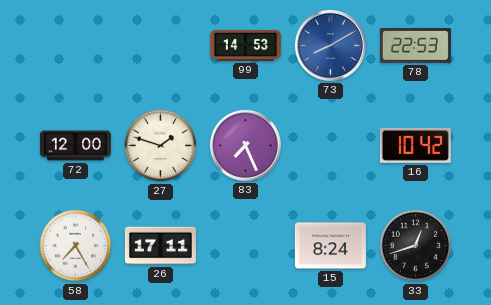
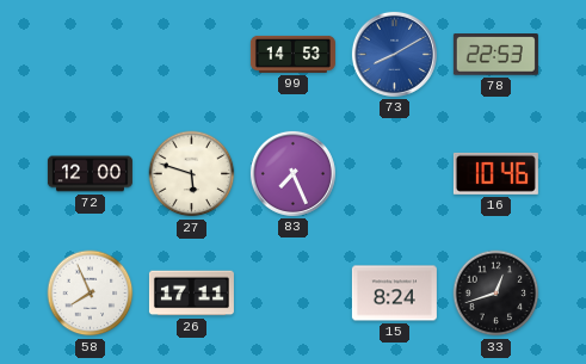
27: 1:48 -> 5:48 (192, 174)
16: 10:42 -> 10:46 (495, 173)
58: 7:25 -> 7:56 (91, 294)
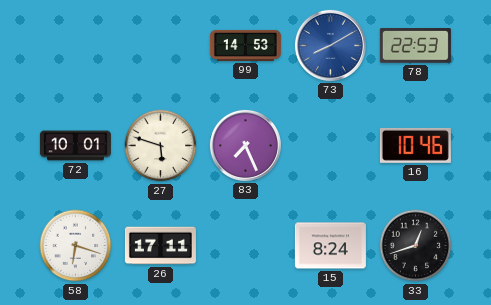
72: 12:00 -> 10:01 (75, 146)
58: 7:56 -> 6:18 (76, 246)
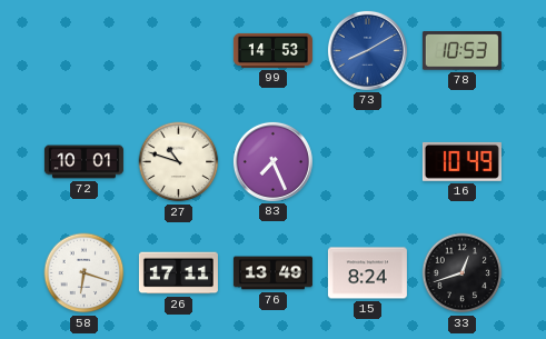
78: 22:53 -> 10:53 (461, 51)
27: 5:48 -> 10:48 (179, 162)
16: 10:46 -> 10:49 (461, 161)
76: none -> 13:49 (272, 273)
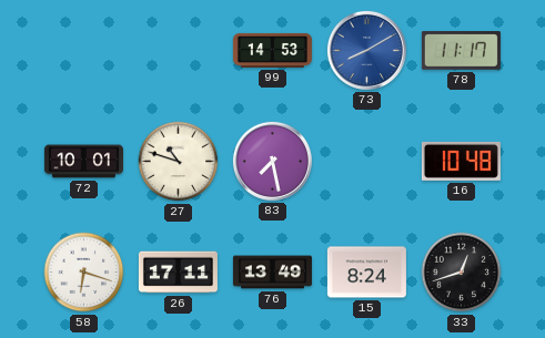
78: 10:53 -> 11:17 (461, 51)
83: 7:26 -> 7:28 (272, 161)
16: 10:49 -> 10:48 (461, 161)
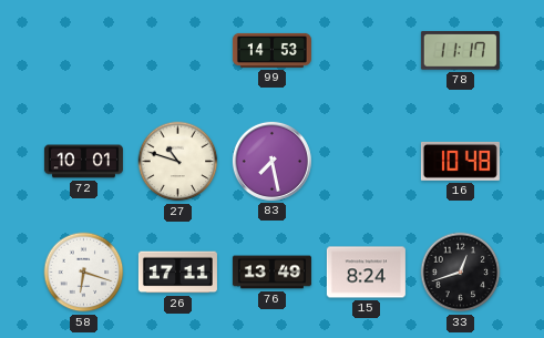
73: 8:10 -> none (366, 50)
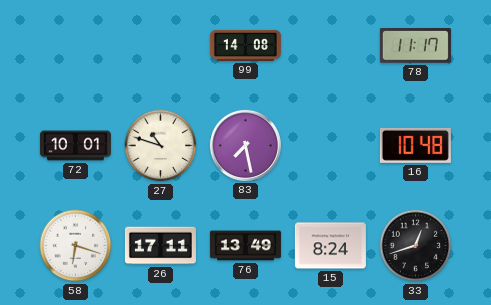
99: 14:53 -> 14:08 (245, 45)
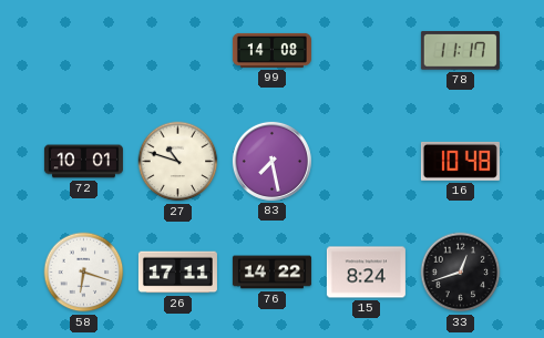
76: 13:49 -> 14:22 (271, 273)
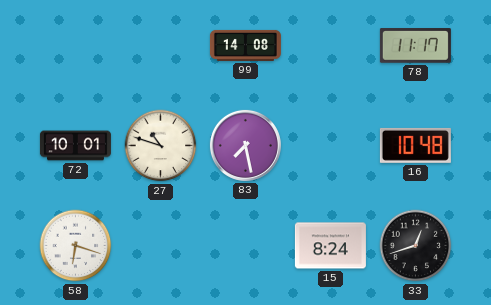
26: 17:11 -> none (177, 273)
76: 14:22 -> none (271, 273)
